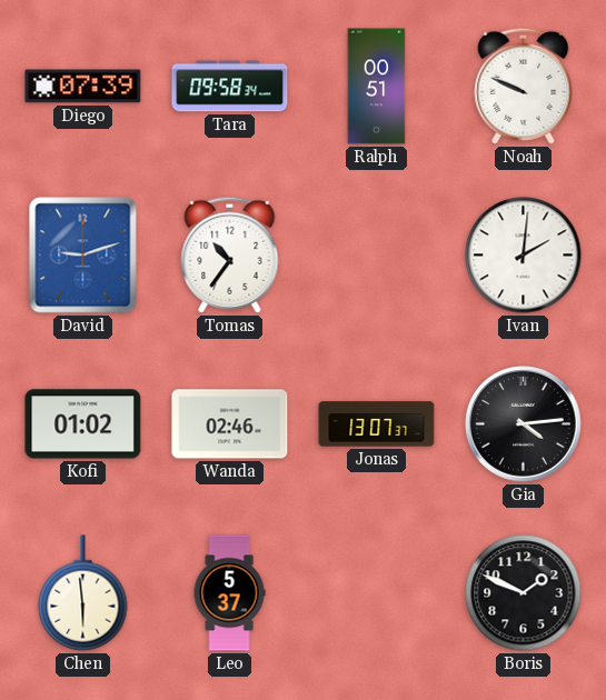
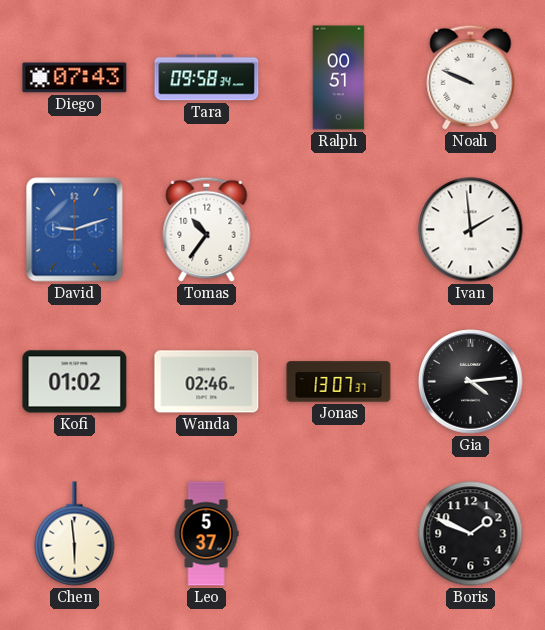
Diego: 07:39 -> 07:43 (75, 78)
Ivan: 2:01 -> 1:59 (471, 230)
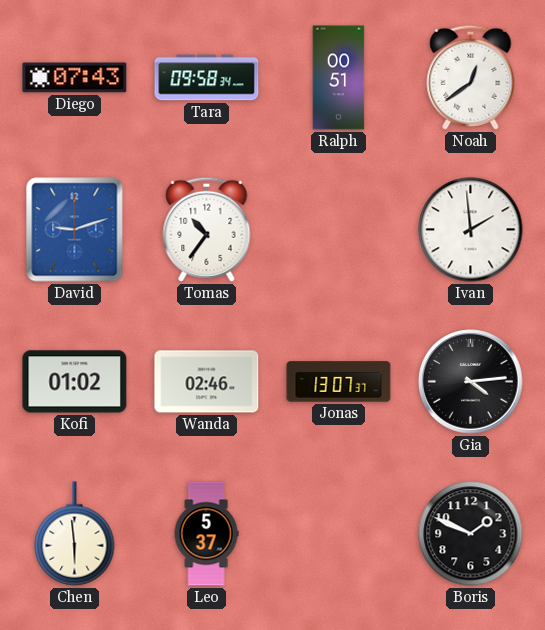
Noah: 9:49 -> 12:39 (471, 77)
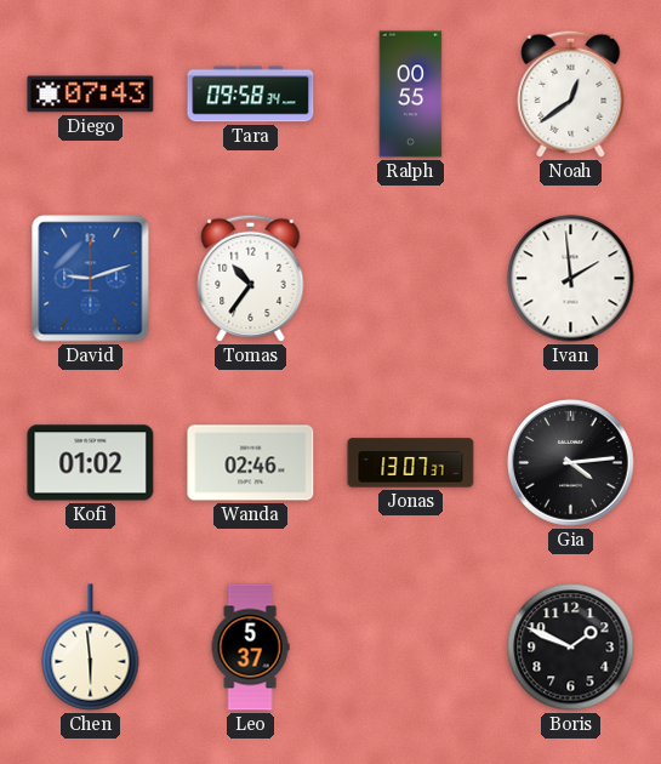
Ralph: 00:51 -> 00:55 (411, 95)
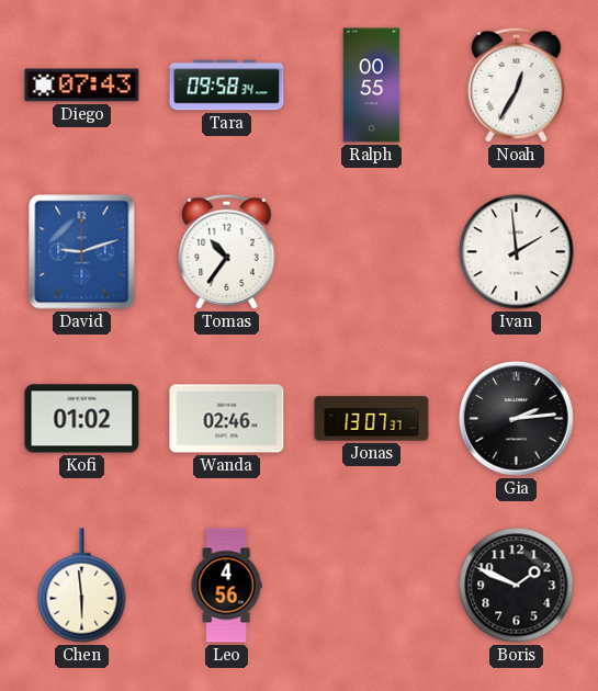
Noah: 12:39 -> 12:35 (517, 84)
Gia: 4:14 -> 2:14 (517, 419)
Leo: 5:37 -> 4:56 (226, 586)
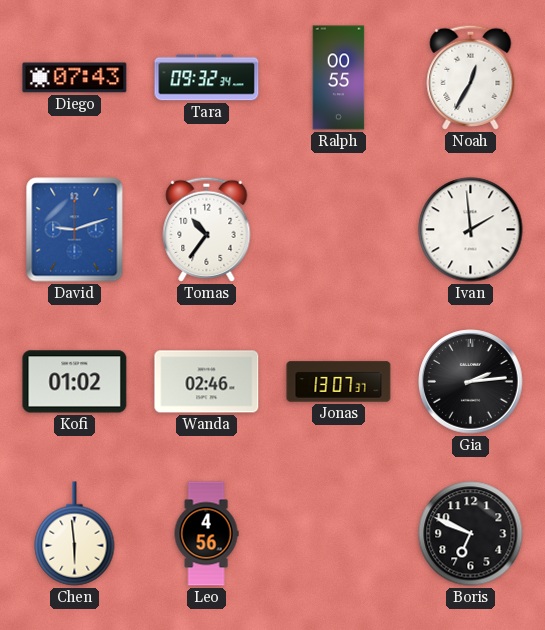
Tara: 09:58 -> 09:32 (207, 78)
Boris: 1:49 -> 6:49 (471, 534)
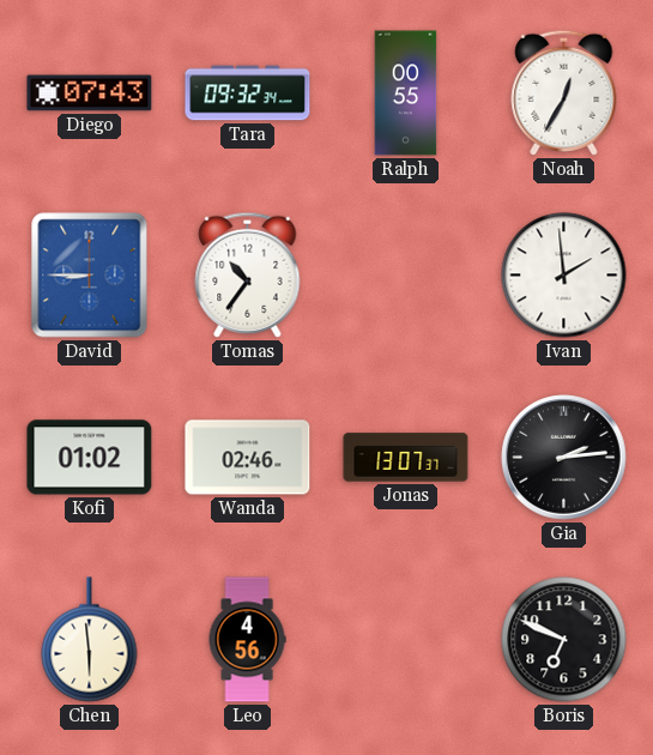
David: 9:12 -> 8:45 (90, 276)
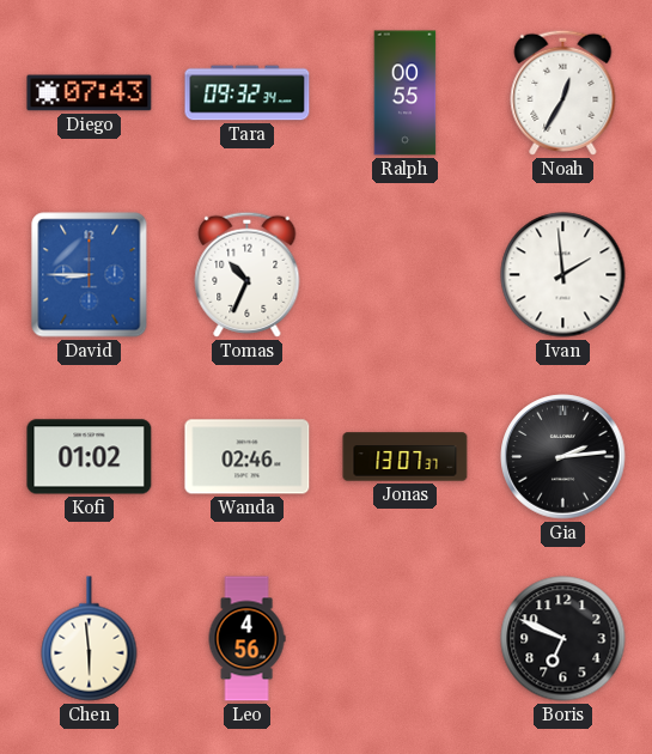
Tomas: 10:36 -> 10:34 (248, 274)
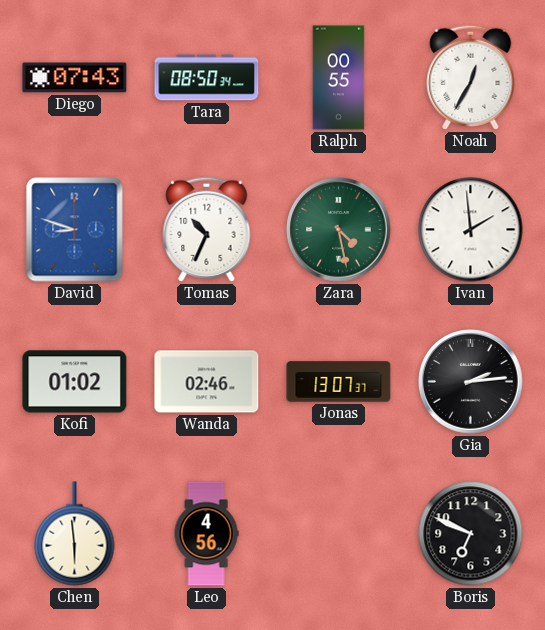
Tara: 09:32 -> 08:50 (207, 78)
David: 8:45 -> 8:48 (75, 230)
Zara: none -> 4:28 (339, 230)
